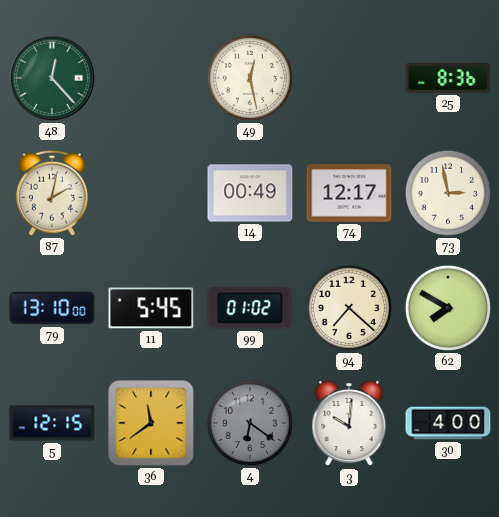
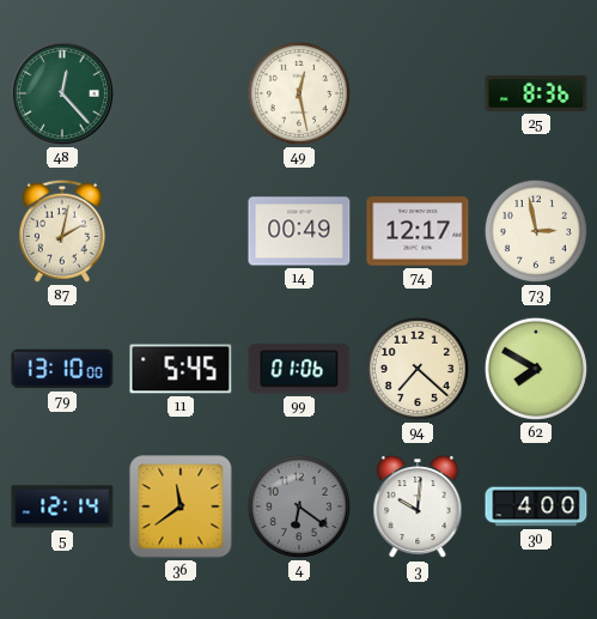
99: 01:02 -> 01:06 (299, 369)
5: 12:15 -> 12:14 (62, 506)
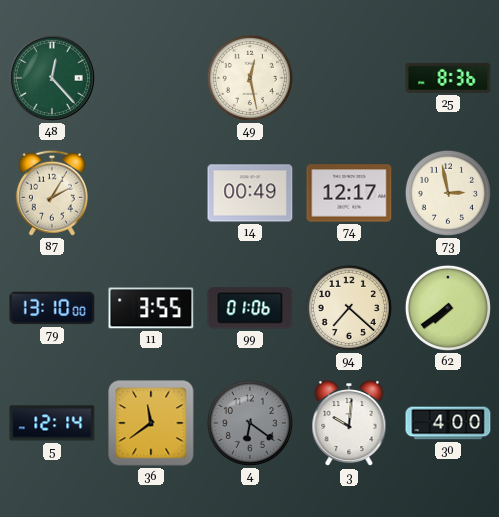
87: 2:02 -> 2:05 (52, 193)
11: 5:45 -> 3:55 (151, 308)
62: 7:50 -> 7:39 (448, 308)
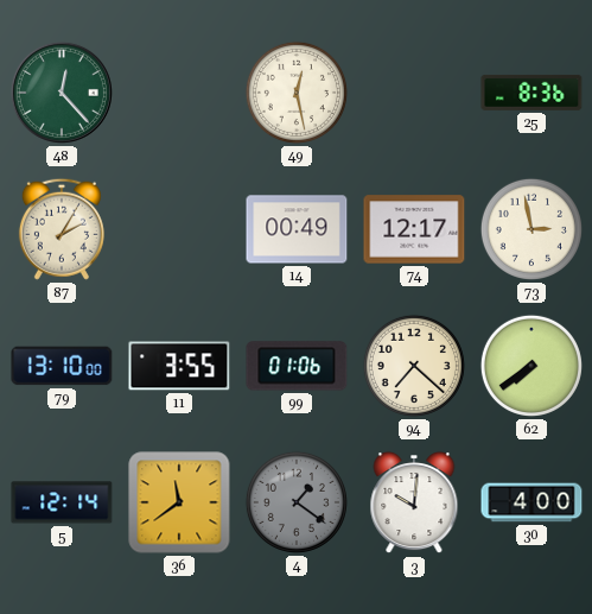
4: 6:21 -> 1:21 (297, 502)
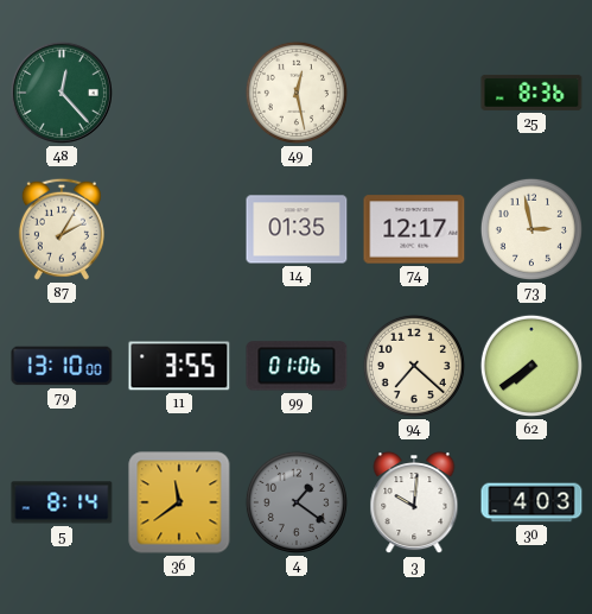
14: 00:49 -> 01:35 (297, 229)
5: 12:14 -> 8:14 (62, 502)
30: 4:00 -> 4:03 (531, 502)
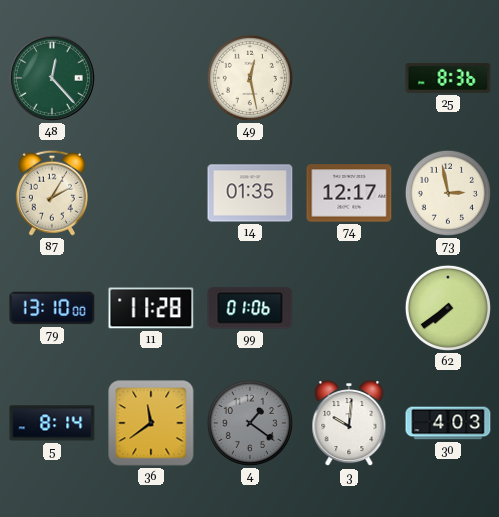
11: 3:55 -> 11:28 (151, 308)
94: 7:22 -> none (414, 366)
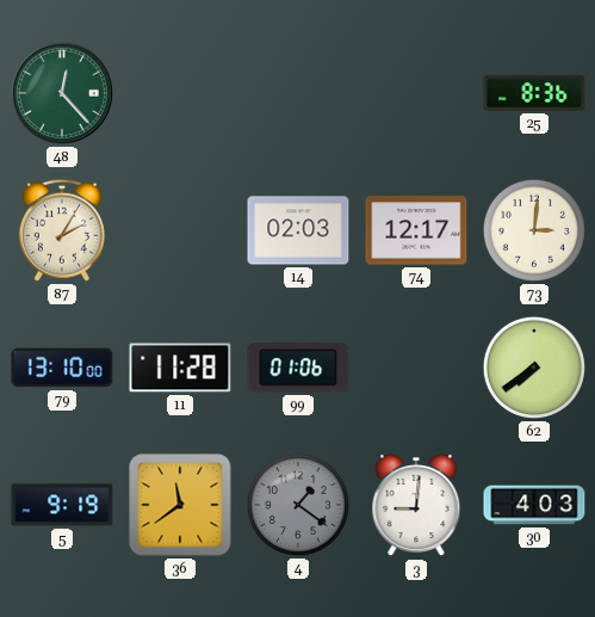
49: 12:28 -> none (250, 78)
14: 01:35 -> 02:03 (298, 230)
73: 2:58 -> 3:01 (534, 230)
5: 8:14 -> 9:19 (62, 505)
3: 10:01 -> 9:01 (416, 506)
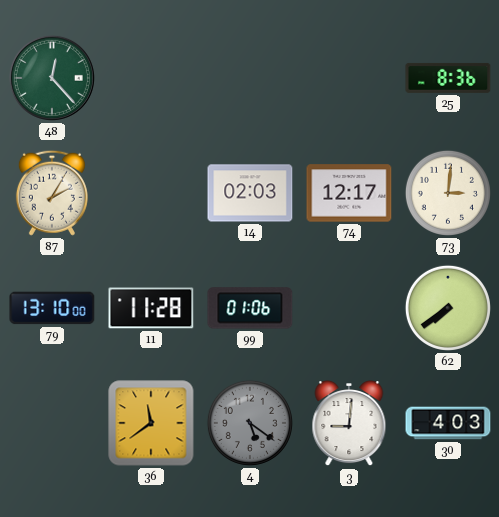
5: 9:19 -> none (62, 505)
4: 1:21 -> 5:21 (250, 423)
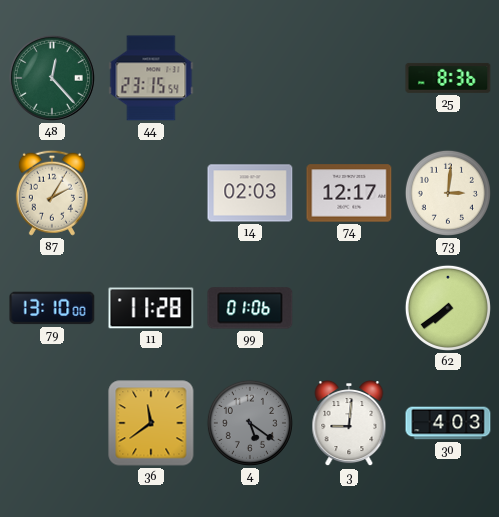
44: none -> 23:15 (151, 78)
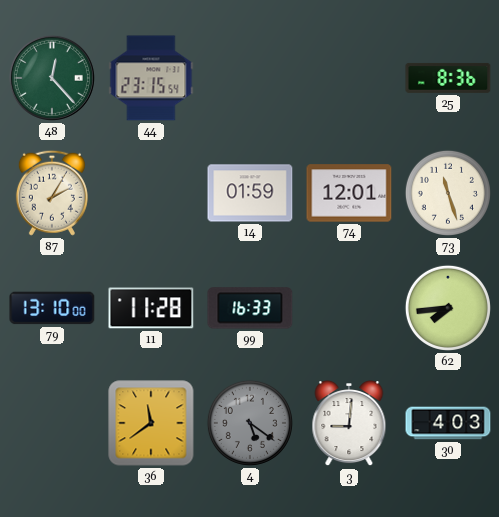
14: 02:03 -> 01:59 (250, 193)
74: 12:17 -> 12:01 (349, 193)
73: 3:01 -> 11:27 (448, 193)
99: 01:06 -> 16:33 (250, 308)
62: 7:39 -> 7:44 (448, 308)
